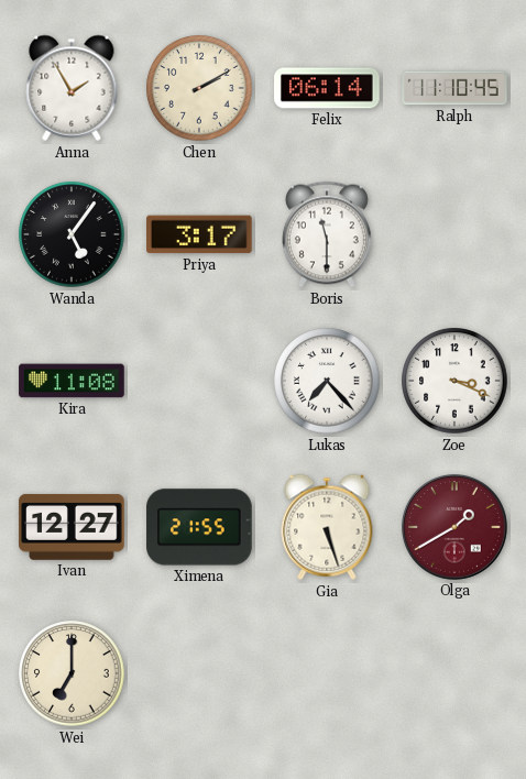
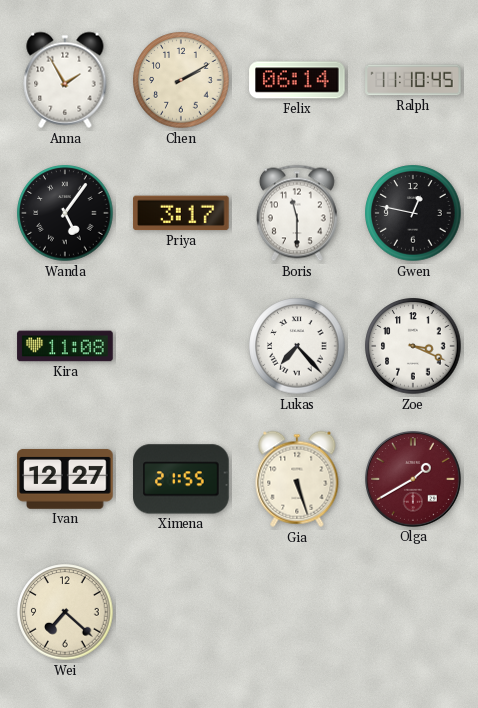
Gwen: none -> 12:47 (413, 213)
Wei: 7:00 -> 7:22 (65, 612)
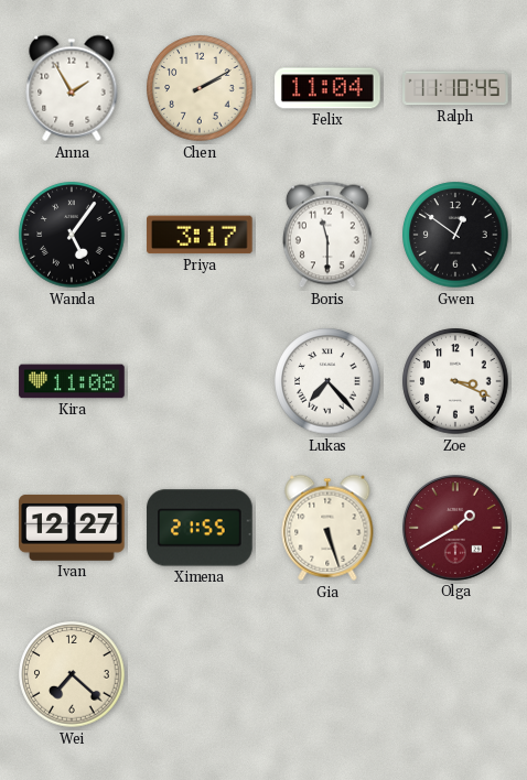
Felix: 06:14 -> 11:04 (327, 88)
Gwen: 12:47 -> 12:51 (455, 235)
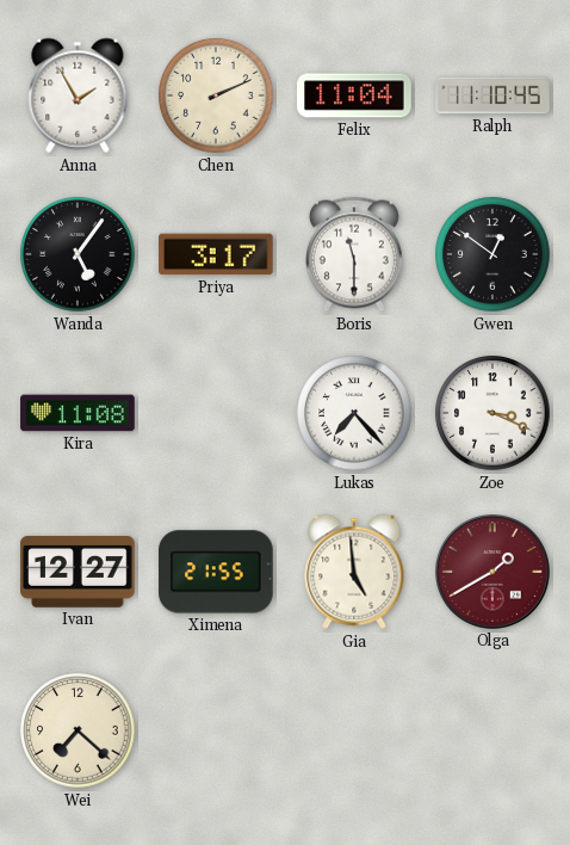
Chen: 2:10 -> 2:11 (216, 95)
Gia: 5:27 -> 4:59 (354, 572)
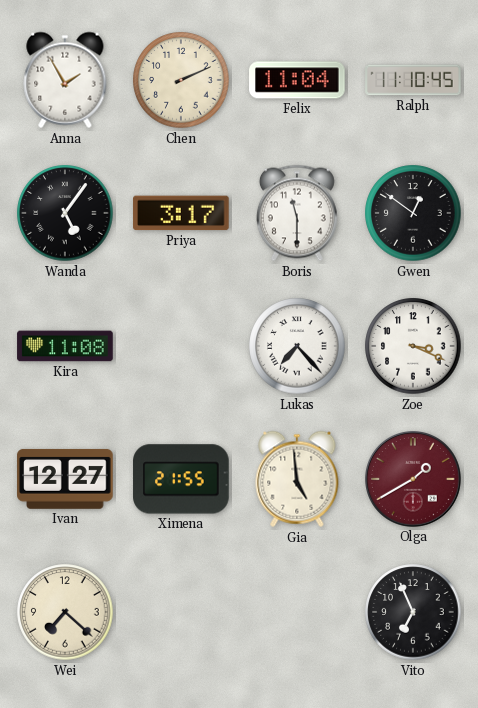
Vito: none -> 6:56 (413, 612)
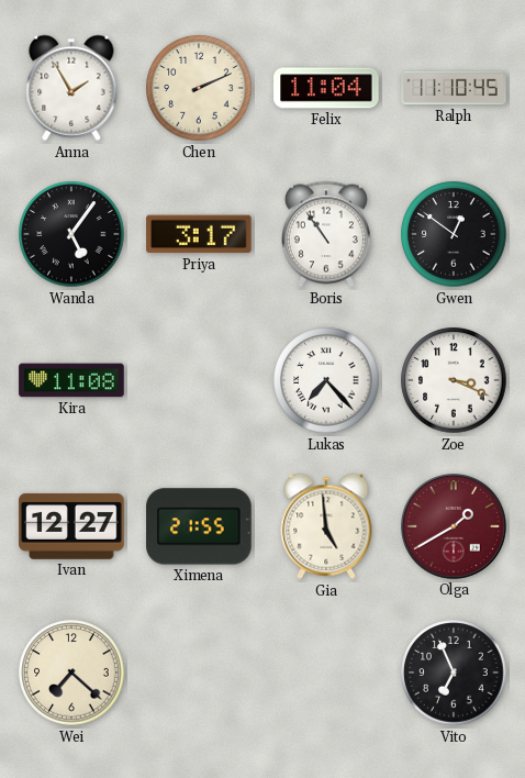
Boris: 11:30 -> 10:54 (326, 234)
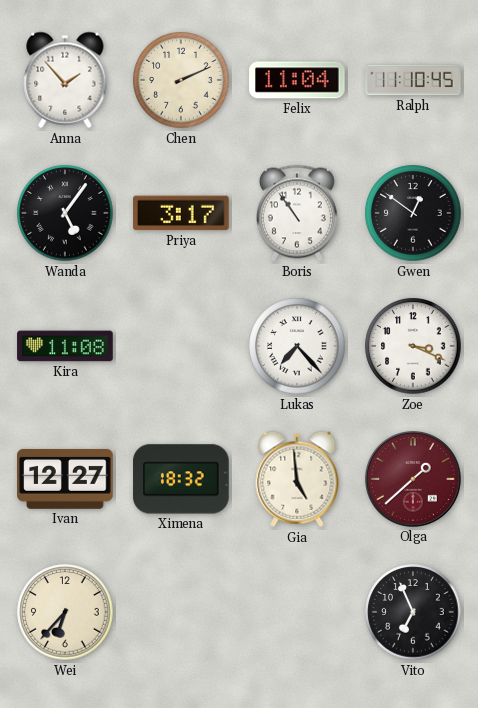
Anna: 1:55 -> 1:53 (65, 80)
Ximena: 21:55 -> 18:32 (181, 479)
Olga: 1:40 -> 1:38 (414, 480)
Wei: 7:22 -> 6:37 (65, 612)
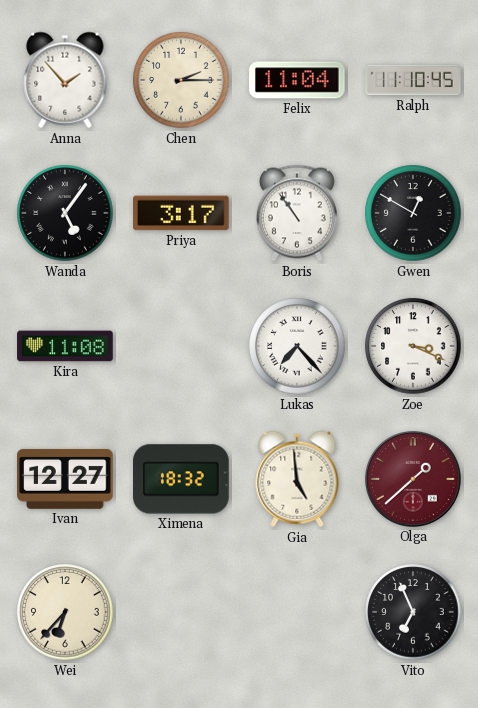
Chen: 2:11 -> 2:15 (181, 80)
Gwen: 12:51 -> 12:50 (413, 213)
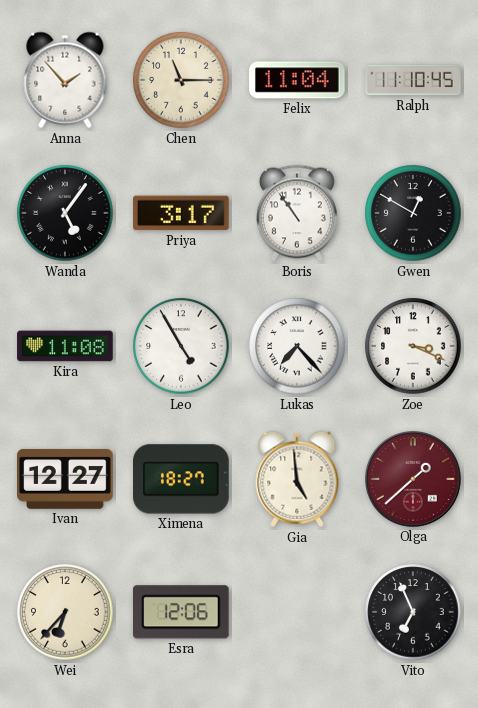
Chen: 2:15 -> 11:15 (181, 80)
Leo: none -> 4:55 (181, 346)
Ximena: 18:32 -> 18:27 (181, 479)
Esra: none -> 12:06 (181, 612)
